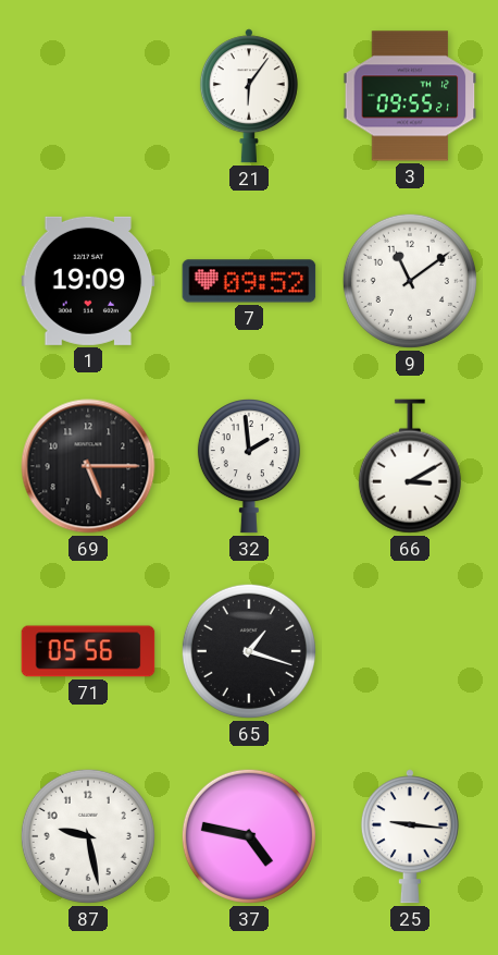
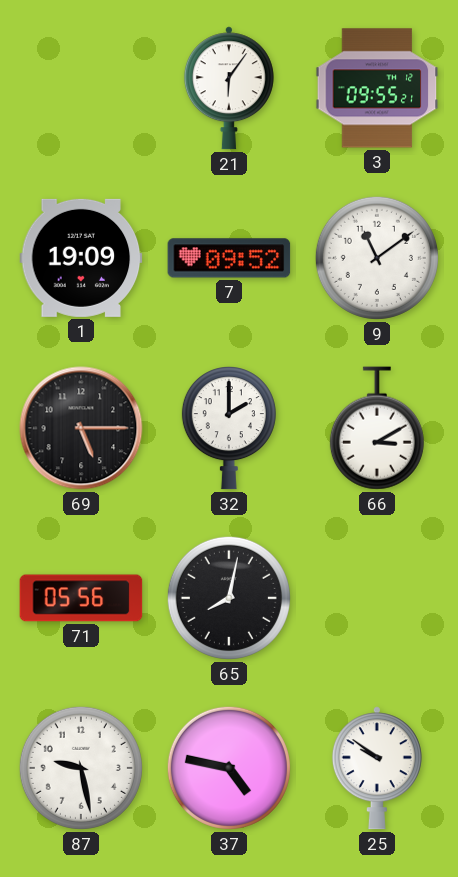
32: 1:59 -> 2:00 (229, 429)
65: 1:18 -> 8:02 (229, 598)
25: 9:16 -> 9:51 (377, 768)
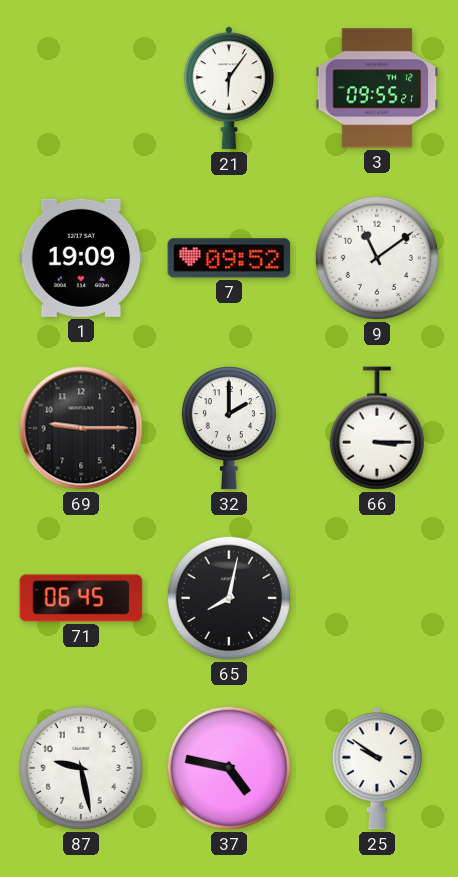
69: 5:15 -> 9:15 (81, 428)
66: 3:10 -> 3:15 (377, 428)
71: 05:56 -> 06:45 (81, 598)
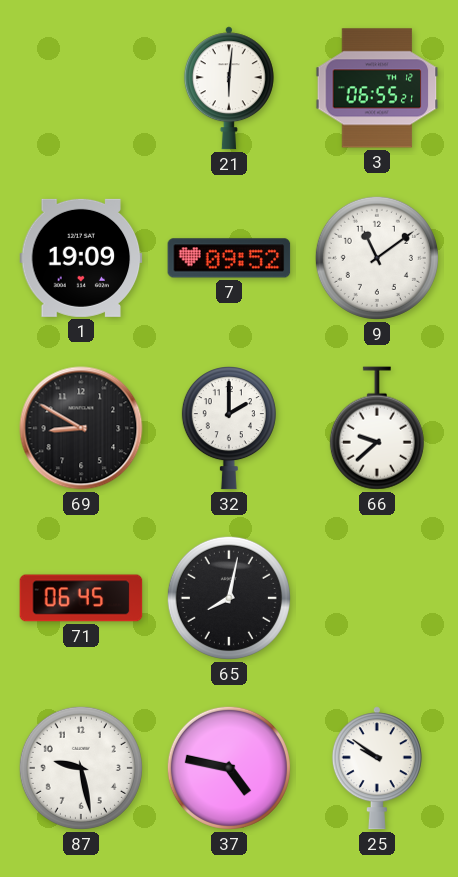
21: 6:06 -> 6:01 (229, 88)
3: 09:55 -> 06:55 (377, 88)
69: 9:15 -> 8:50 (81, 428)
66: 3:15 -> 9:38 (377, 428)
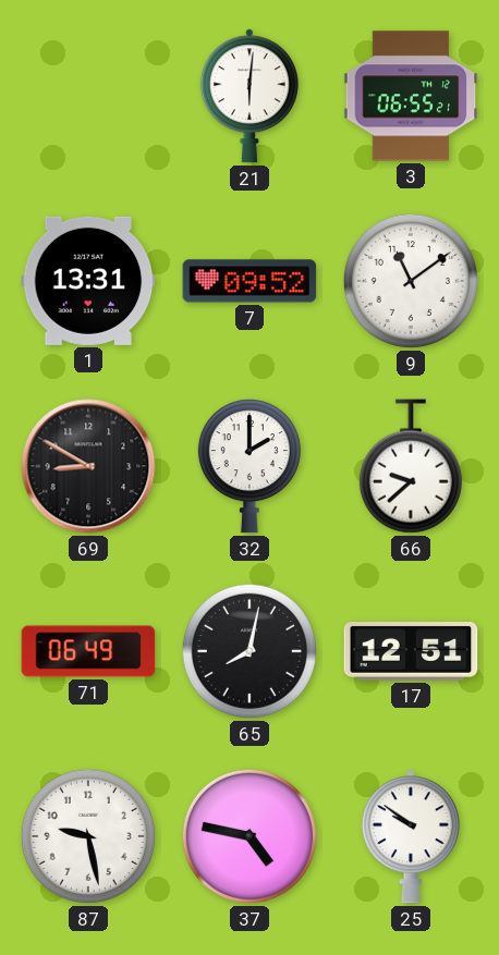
1: 19:09 -> 13:31 (88, 281)
71: 06:45 -> 06:49 (88, 651)
17: none -> 12:51 (411, 652)
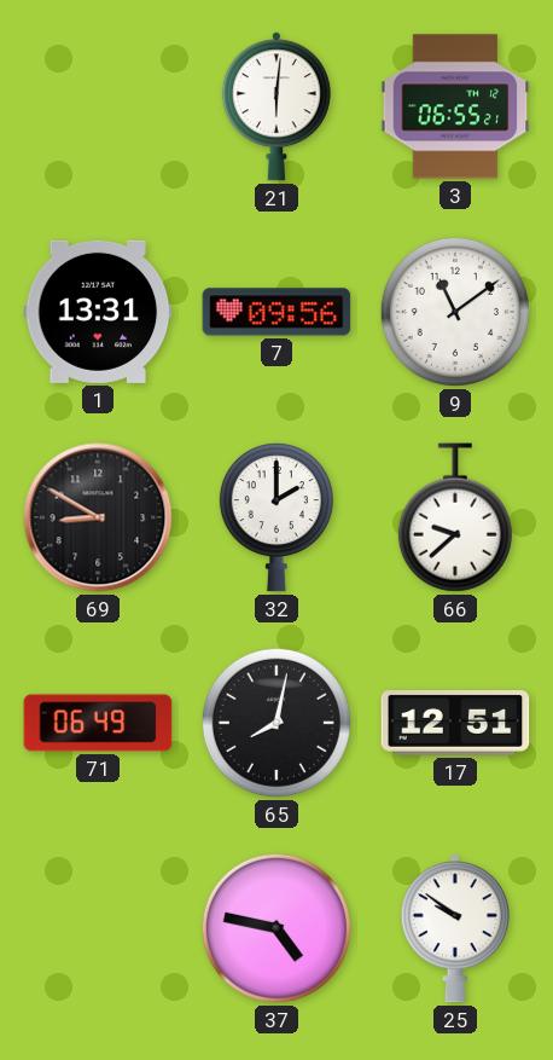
7: 09:52 -> 09:56 (276, 312)
87: 9:28 -> none (88, 836)
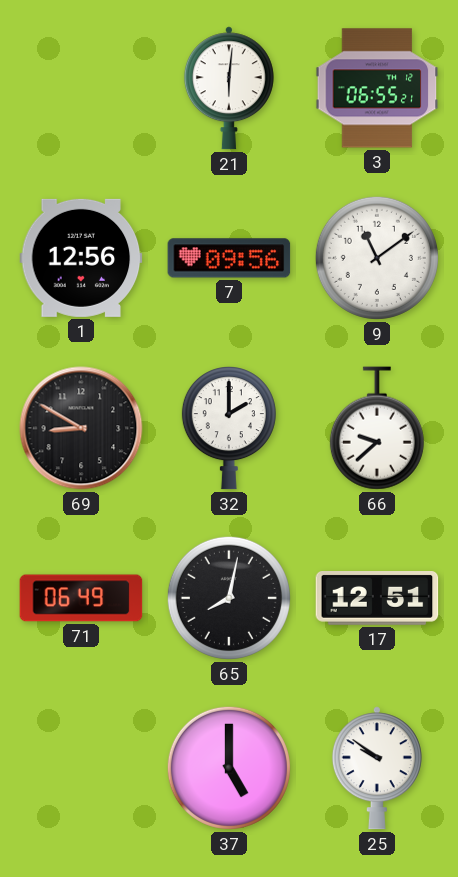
1: 13:31 -> 12:56 (81, 258)
37: 4:47 -> 5:00 (229, 768)
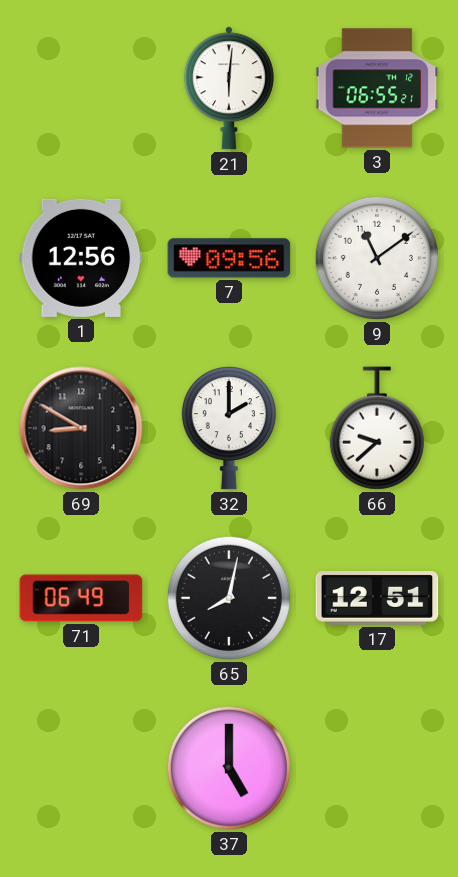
25: 9:51 -> none (377, 768)
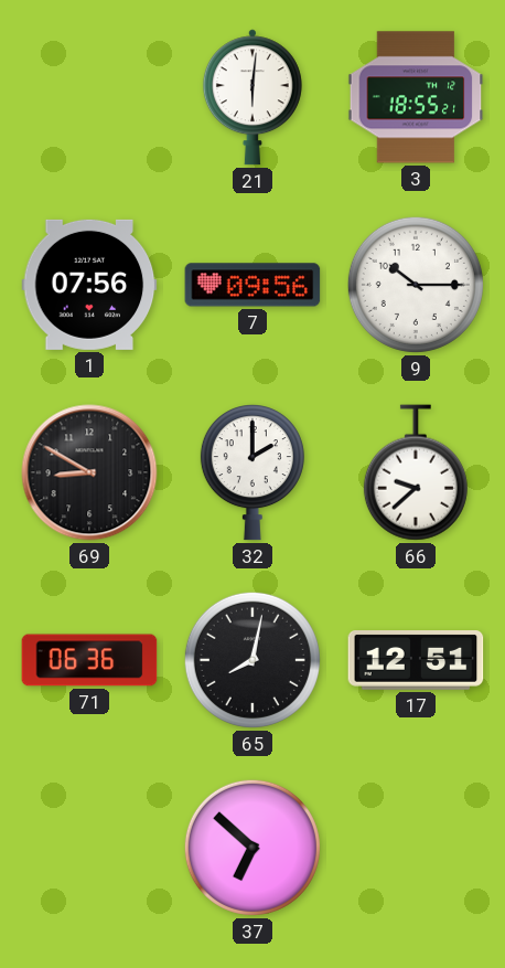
3: 06:55 -> 18:55 (416, 97)
1: 12:56 -> 07:56 (89, 285)
9: 11:09 -> 10:15 (416, 285)
71: 06:49 -> 06:36 (89, 660)
37: 5:00 -> 6:52 (253, 848)
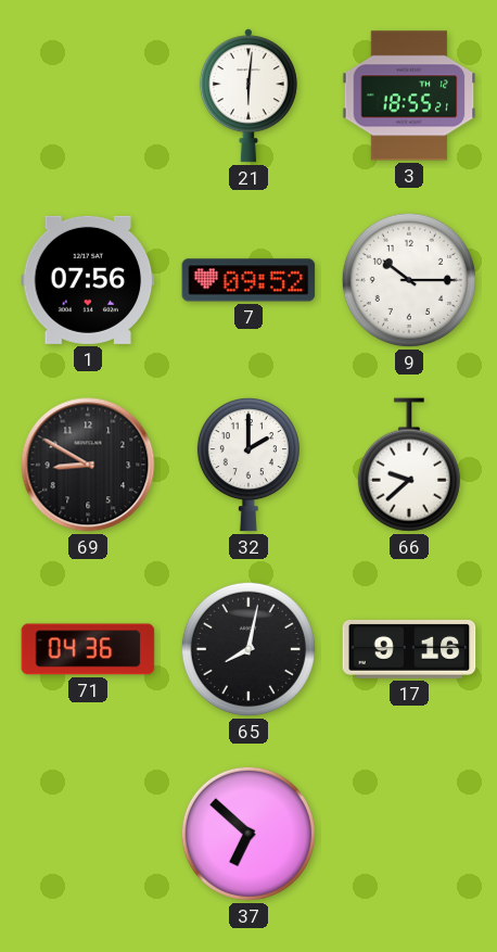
7: 09:56 -> 09:52 (248, 280)
71: 06:36 -> 04:36 (88, 649)
17: 12:51 -> 9:16 (409, 650)
